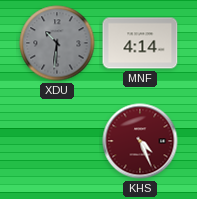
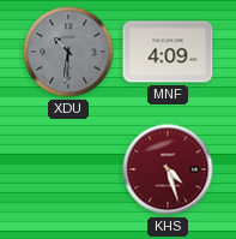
MNF: 4:14 -> 4:09 (168, 52)
KHS: 4:26 -> 4:27 (168, 169)
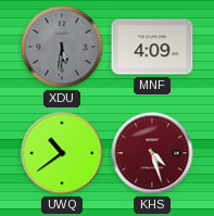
XDU: 10:31 -> 5:31 (62, 47)
UWQ: none -> 10:39 (62, 153)
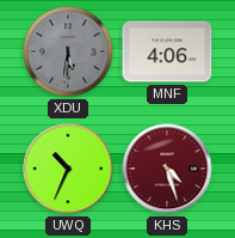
MNF: 4:09 -> 4:06 (167, 51)
UWQ: 10:39 -> 10:34 (68, 169)
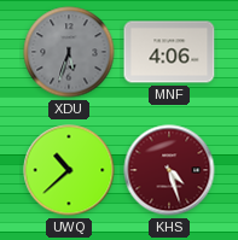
XDU: 5:31 -> 5:33 (69, 52)
UWQ: 10:34 -> 10:38 (69, 170)
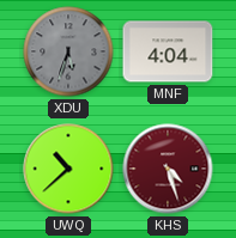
MNF: 4:06 -> 4:04 (168, 51)
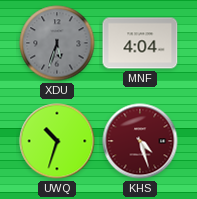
UWQ: 10:38 -> 10:33 (57, 141)
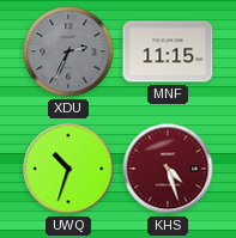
XDU: 5:33 -> 2:34 (68, 51)
MNF: 4:04 -> 11:15 (168, 51)
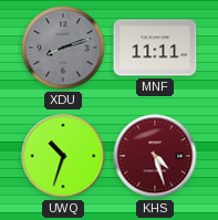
XDU: 2:34 -> 8:12 (63, 48)
MNF: 11:15 -> 11:11 (155, 48)
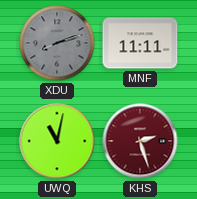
UWQ: 10:33 -> 11:02 (57, 141)
KHS: 4:27 -> 2:27 (140, 141)
